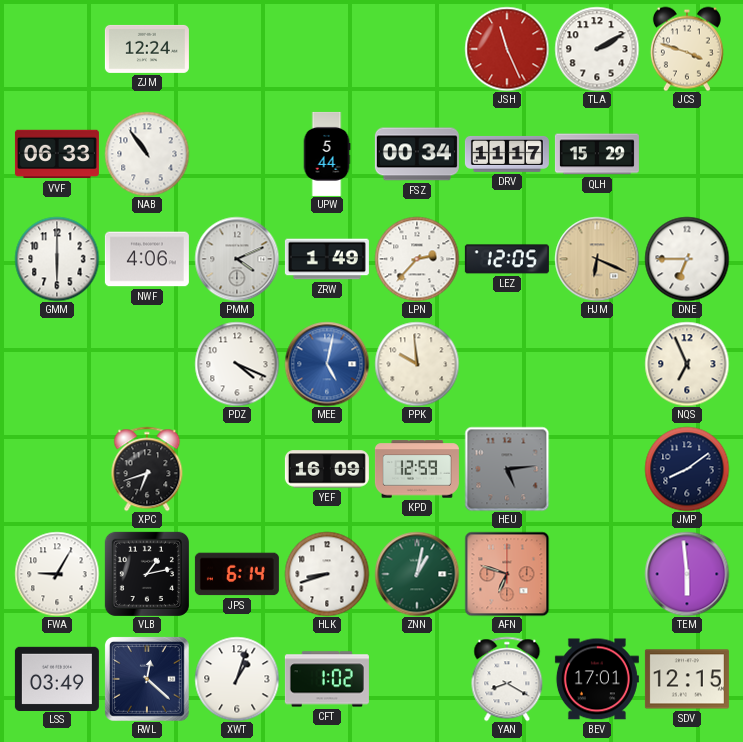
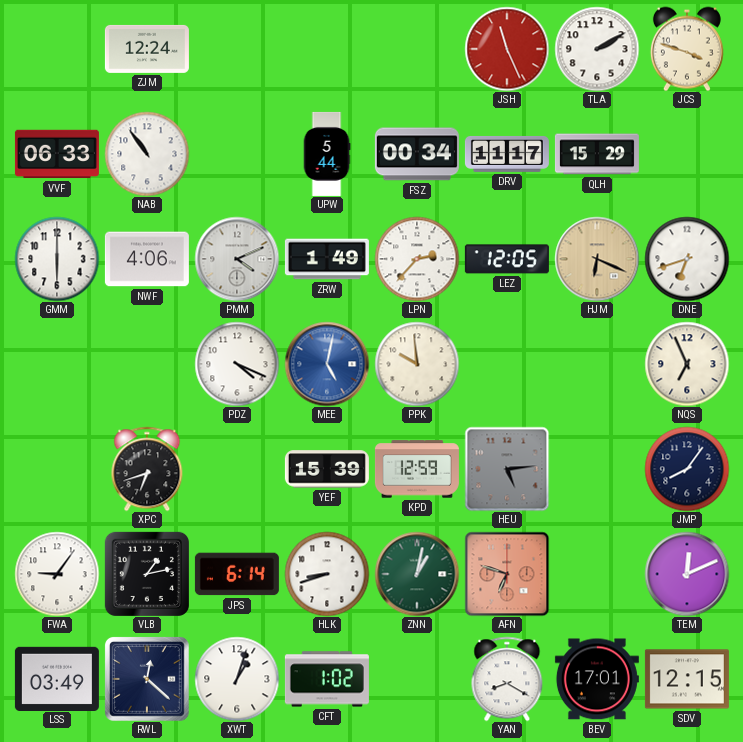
DNE: 6:45 -> 6:42 (687, 259)
YEF: 16:09 -> 15:39 (327, 469)
JMP: 8:09 -> 8:06 (687, 469)
FWA: 9:05 -> 9:06 (57, 574)
TEM: 5:59 -> 12:11 (687, 574)
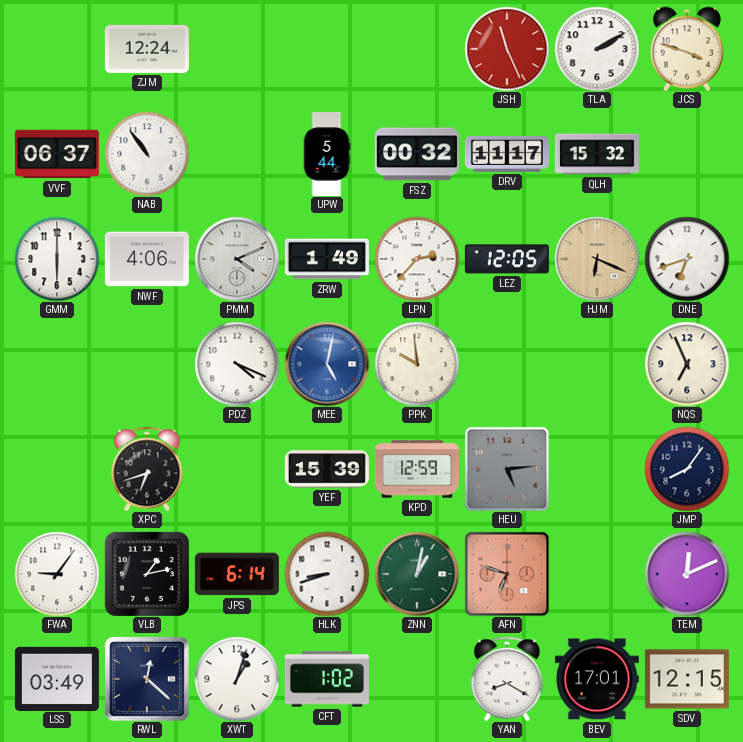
VVF: 06:33 -> 06:37 (57, 154)
FSZ: 00:34 -> 00:32 (417, 154)
QLH: 15:29 -> 15:32 (597, 154)
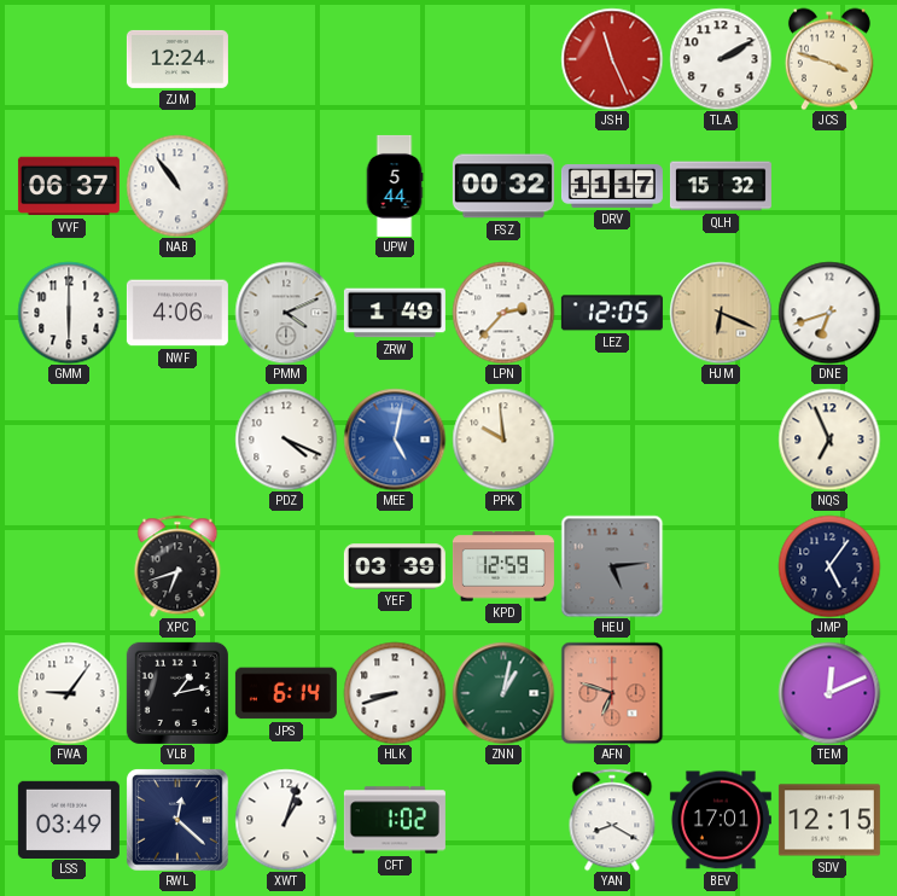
YEF: 15:39 -> 03:39 (395, 566)
JMP: 8:06 -> 5:06 (829, 566)
